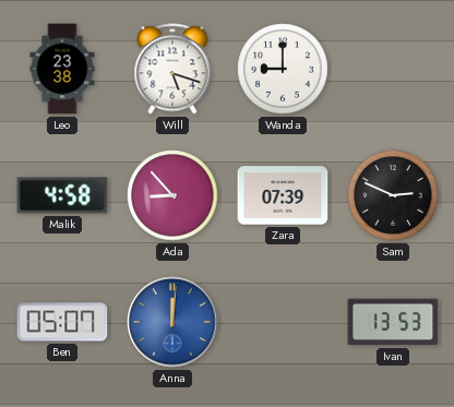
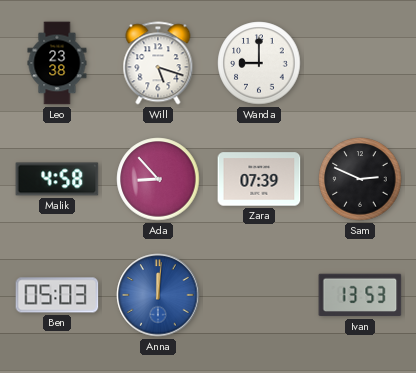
Ben: 05:07 -> 05:03 (57, 295)
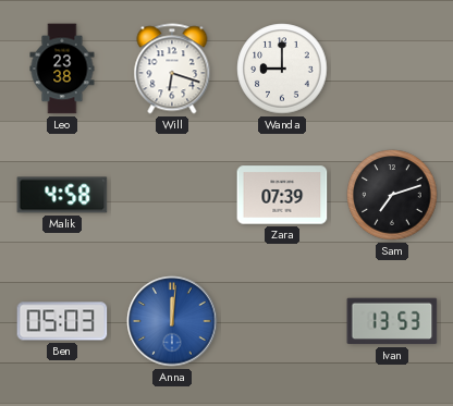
Will: 5:18 -> 6:18 (172, 69)
Ada: 8:53 -> none (158, 179)
Sam: 2:49 -> 7:12 (392, 195)
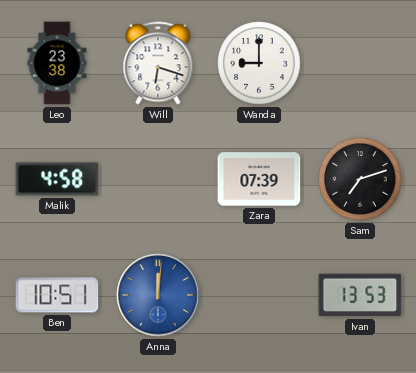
Ben: 05:03 -> 10:51 (57, 295)
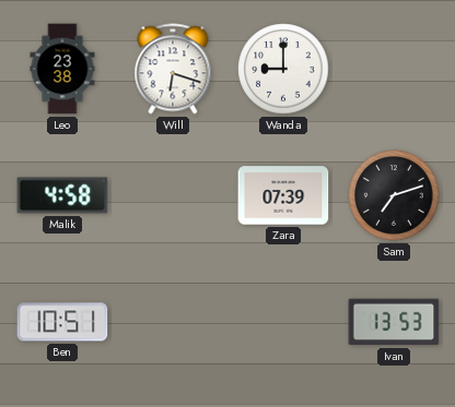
Anna: 12:01 -> none (158, 295)
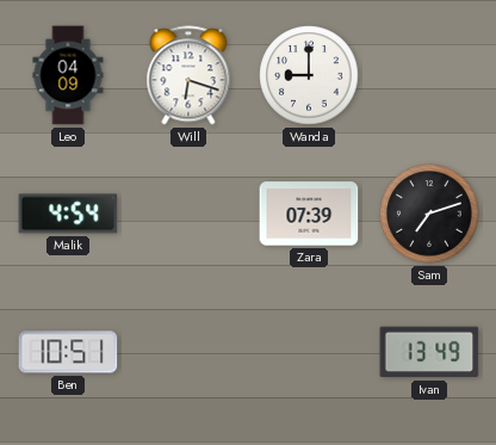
Leo: 23:38 -> 04:09 (68, 75)
Malik: 4:58 -> 4:54 (68, 214)
Ivan: 13:53 -> 13:49 (429, 352)
